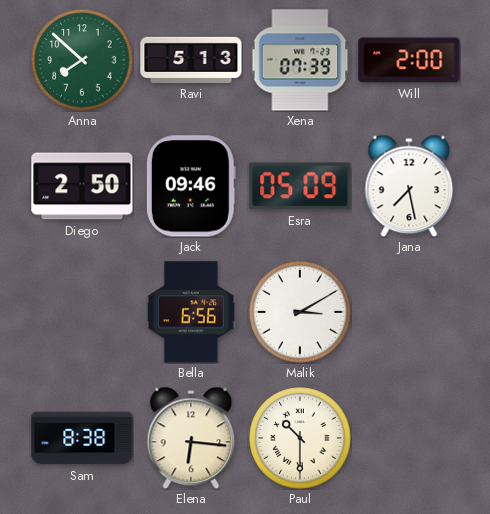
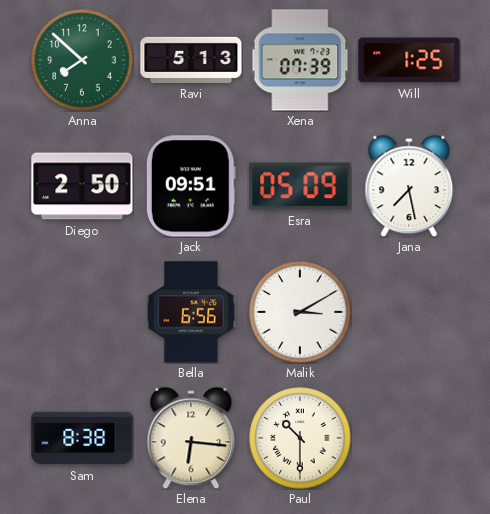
Will: 2:00 -> 1:25 (409, 60)
Jack: 09:46 -> 09:51 (191, 186)
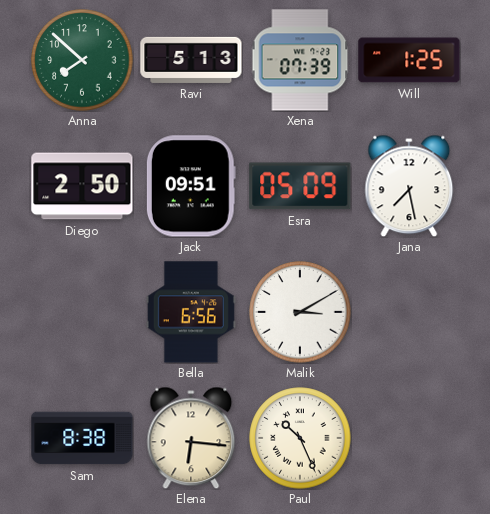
Paul: 10:30 -> 10:26 (300, 438)
